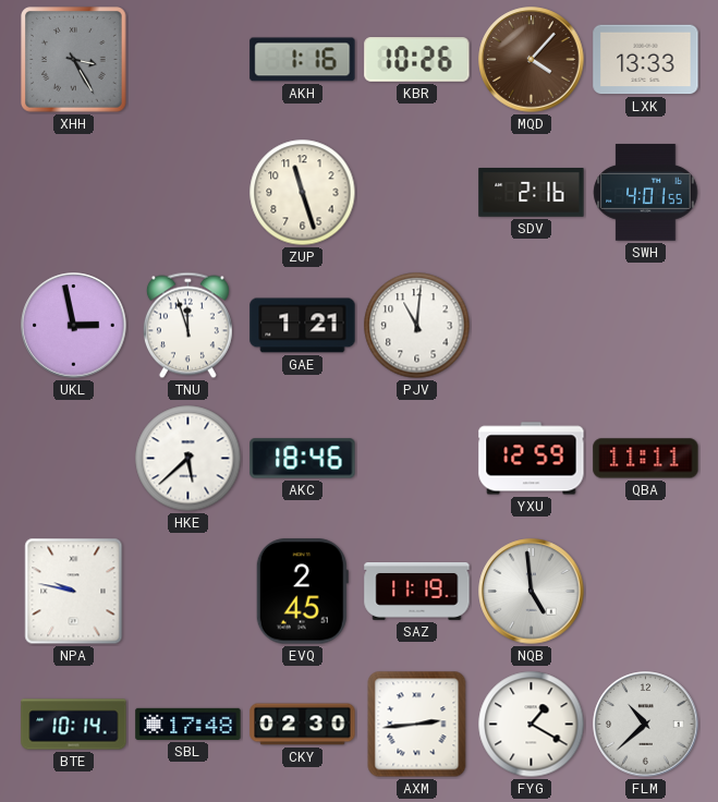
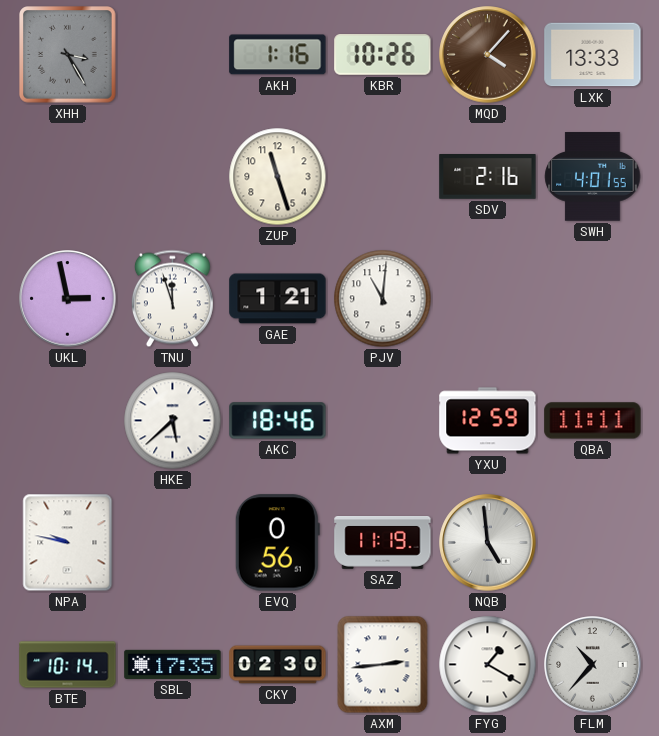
EVQ: 2:45 -> 0:56 (277, 543)
SBL: 17:48 -> 17:35 (173, 664)
FLM: 10:38 -> 10:37 (593, 665)
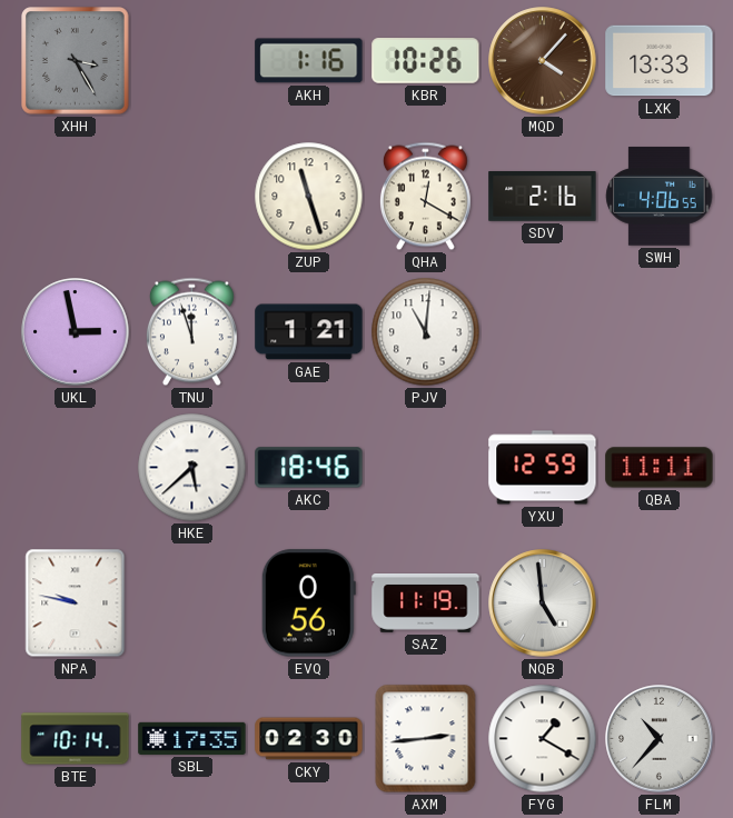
QHA: none -> 12:20 (425, 197)
SWH: 4:01 -> 4:06 (660, 197)
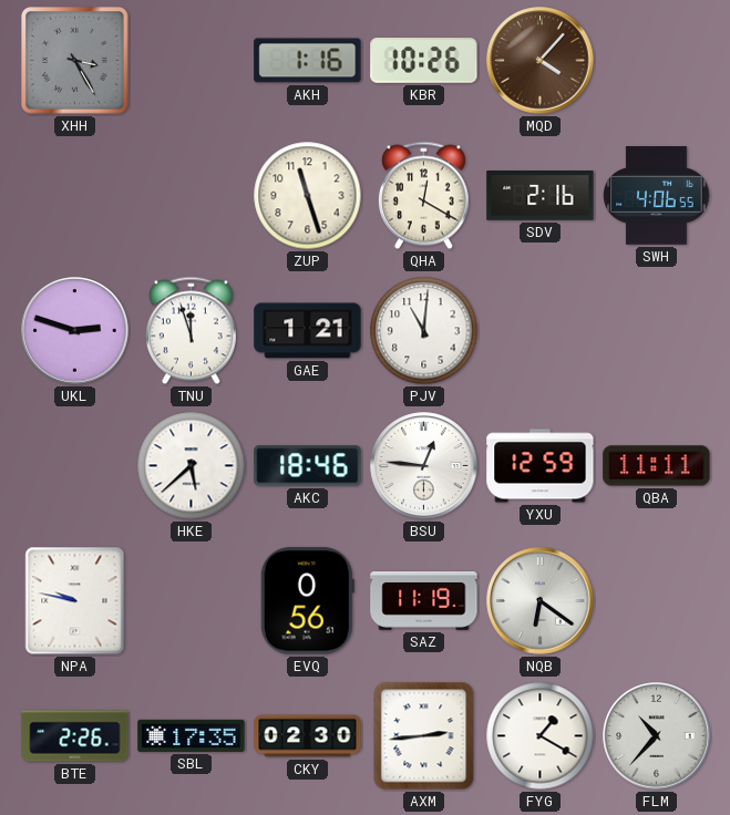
LXK: 13:33 -> none (660, 61)
UKL: 2:58 -> 2:48 (75, 331)
BSU: none -> 12:46 (424, 466)
NQB: 4:59 -> 6:21 (541, 601)
BTE: 10:14 -> 2:26 (75, 736)
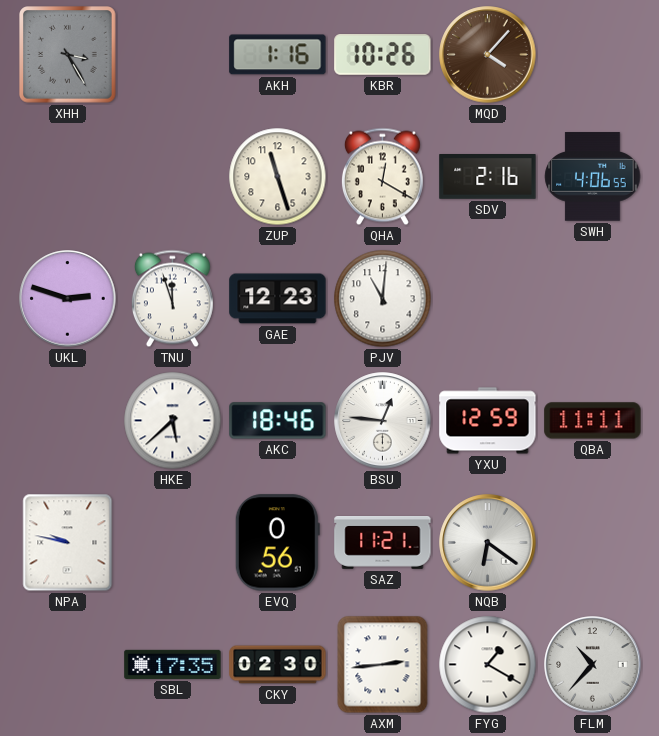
GAE: 1:21 -> 12:23 (278, 299)
SAZ: 11:19 -> 11:21 (383, 543)
BTE: 2:26 -> none (75, 736)
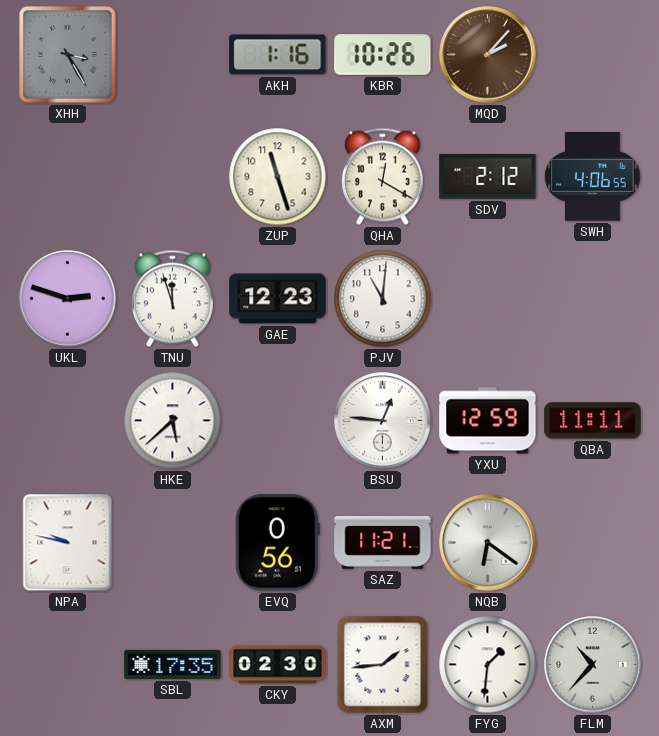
MQD: 4:07 -> 2:07 (488, 55)
SDV: 2:16 -> 2:12 (488, 177)
AKC: 18:46 -> none (278, 421)
AXM: 2:44 -> 1:44 (383, 665)
FYG: 1:20 -> 1:31 (488, 665)
